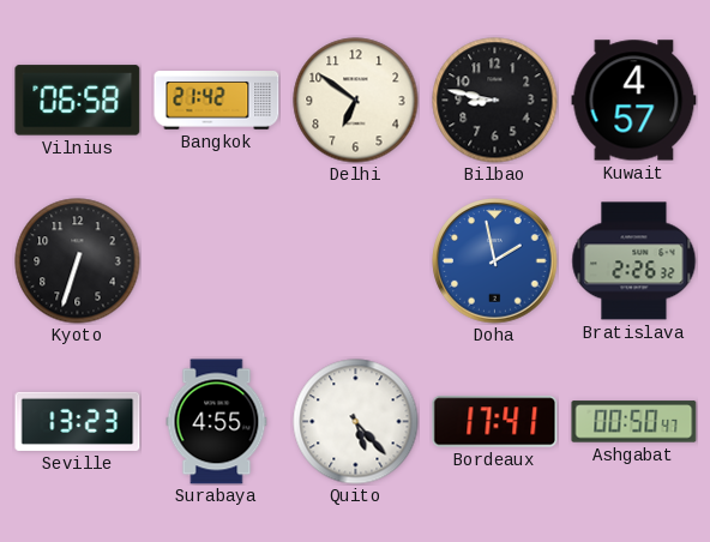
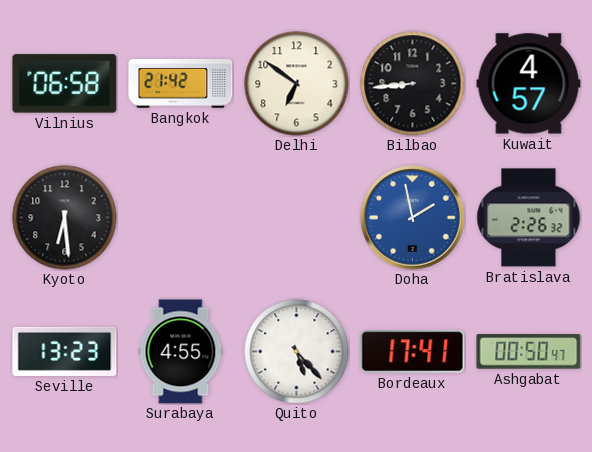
Bilbao: 8:47 -> 8:44 (413, 84)
Kyoto: 6:33 -> 6:29 (65, 218)
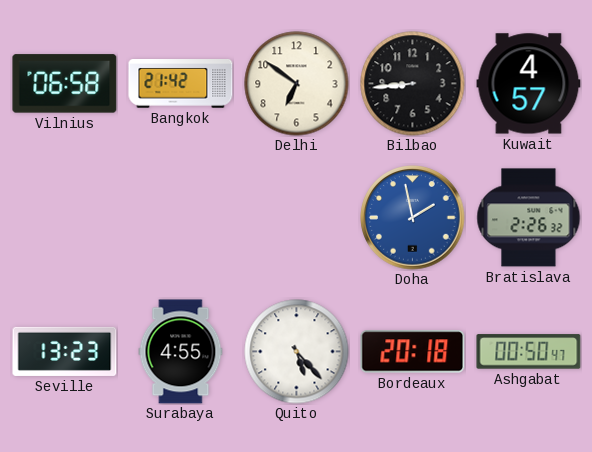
Kyoto: 6:29 -> none (65, 218)
Bordeaux: 17:41 -> 20:18 (413, 352)
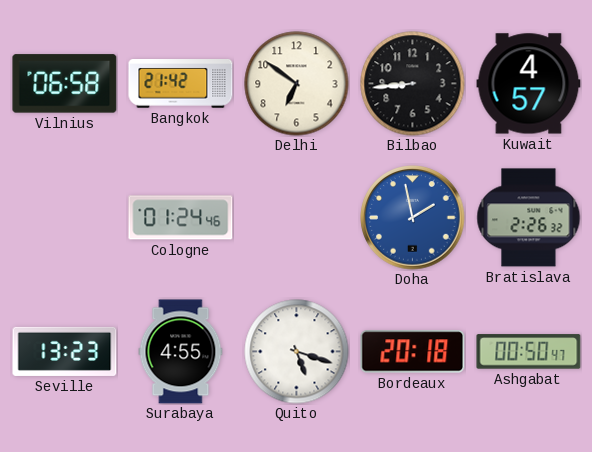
Cologne: none -> 01:24 (181, 218)
Quito: 5:23 -> 5:18 (297, 352)
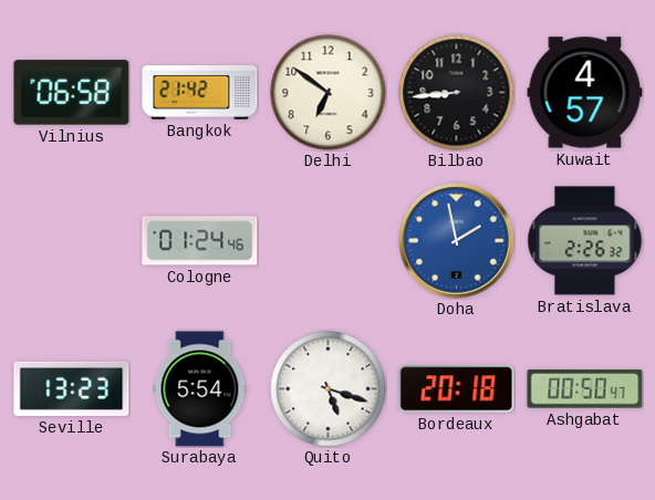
Surabaya: 4:55 -> 5:54 (200, 389)
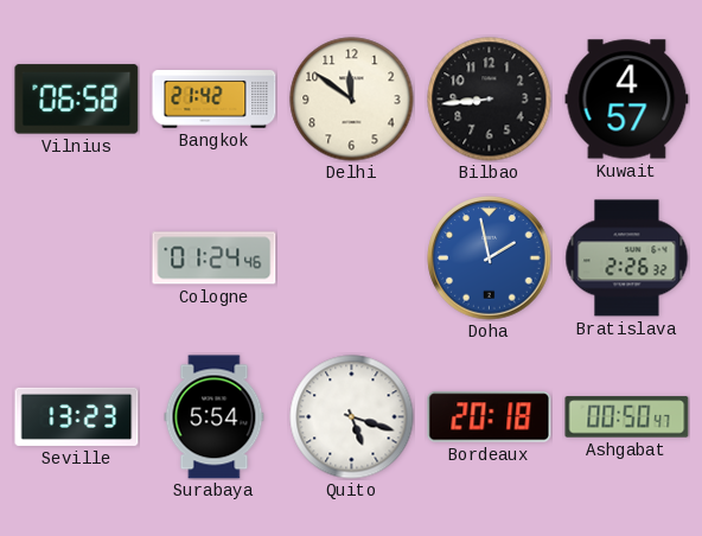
Delhi: 6:51 -> 11:51 (352, 100)
